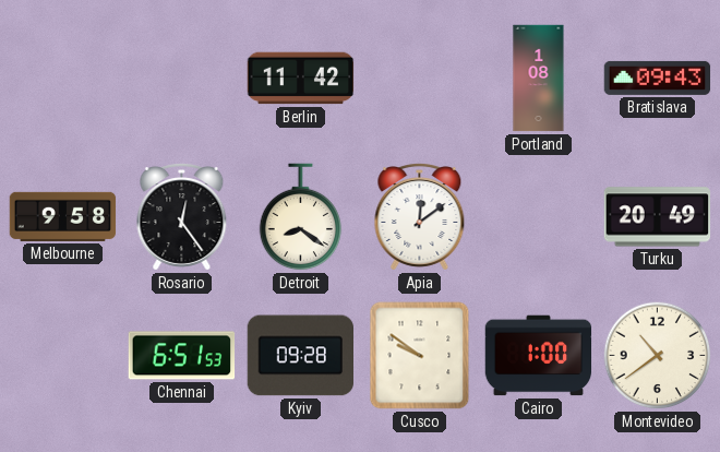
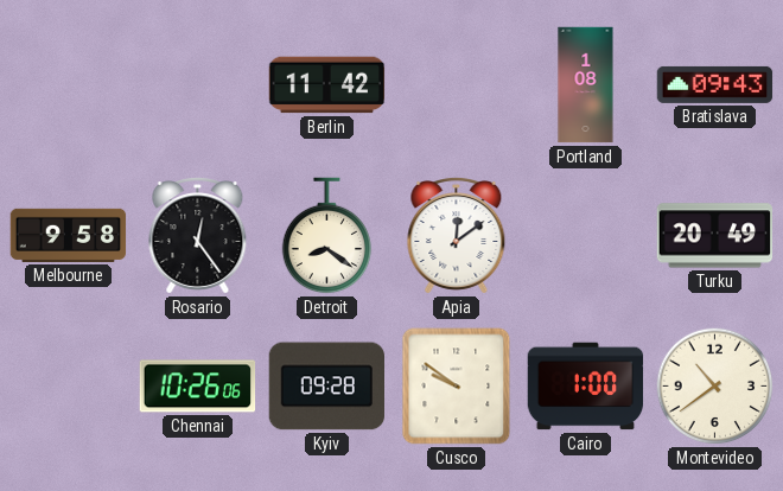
Chennai: 6:51 -> 10:26 (198, 387)
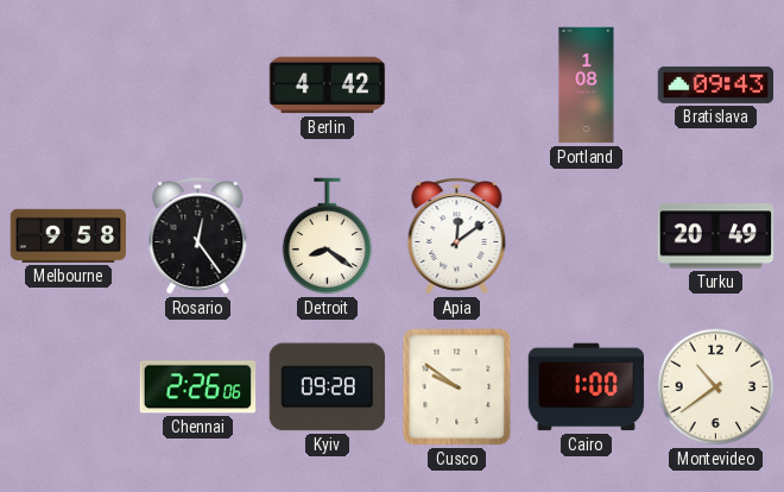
Berlin: 11:42 -> 4:42 (328, 86)
Chennai: 10:26 -> 2:26 (198, 387)
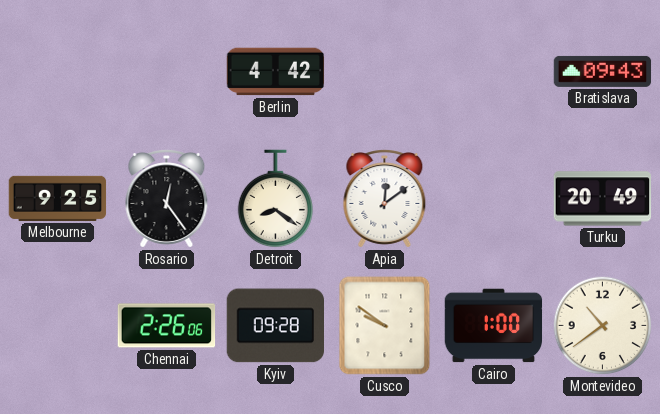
Portland: 1:08 -> none (587, 86)
Melbourne: 9:58 -> 9:25 (58, 198)
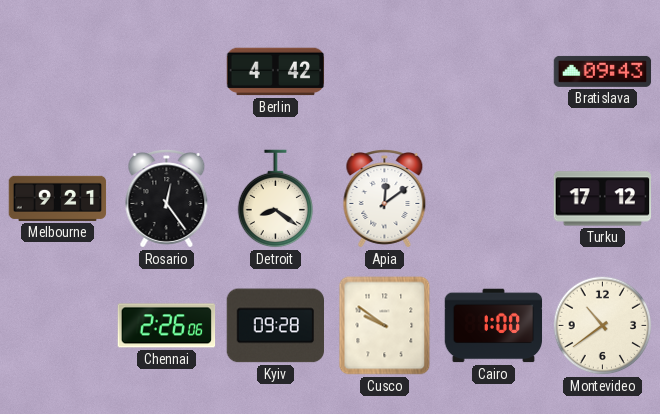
Melbourne: 9:25 -> 9:21 (58, 198)
Turku: 20:49 -> 17:12 (603, 199)
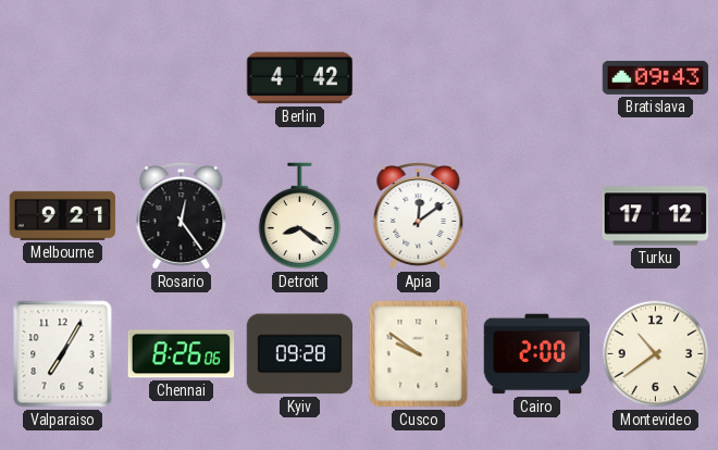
Valparaiso: none -> 7:05 (63, 354)
Chennai: 2:26 -> 8:26 (182, 354)
Cairo: 1:00 -> 2:00 (537, 354)
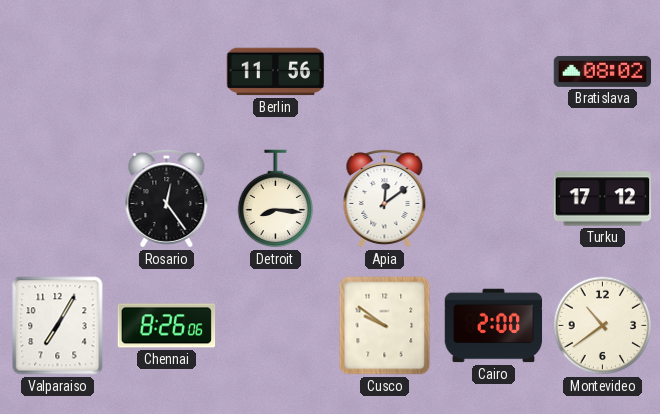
Berlin: 4:42 -> 11:56 (276, 72)
Bratislava: 09:43 -> 08:02 (603, 71)
Melbourne: 9:21 -> none (63, 215)
Detroit: 8:21 -> 8:16 (276, 199)
Kyiv: 09:28 -> none (299, 354)
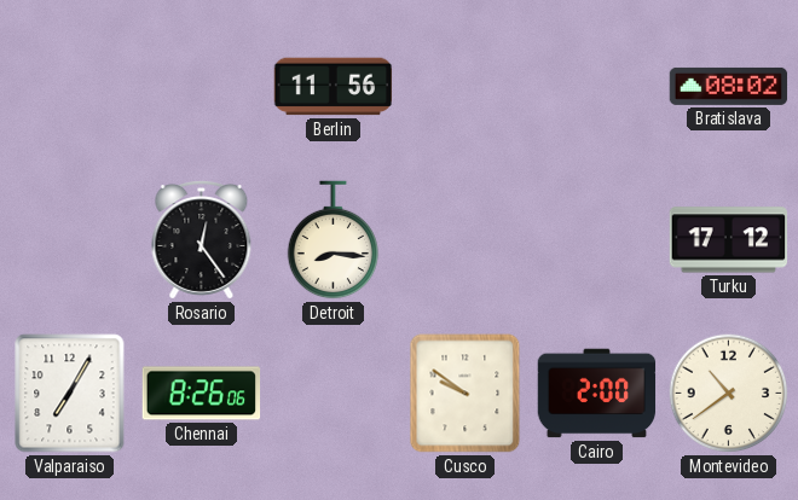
Apia: 12:09 -> none (385, 199)
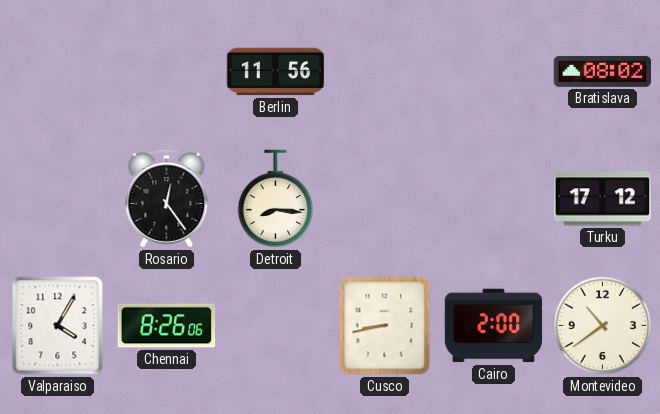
Valparaiso: 7:05 -> 4:05 (58, 326)
Cusco: 9:51 -> 8:43 (385, 326)
